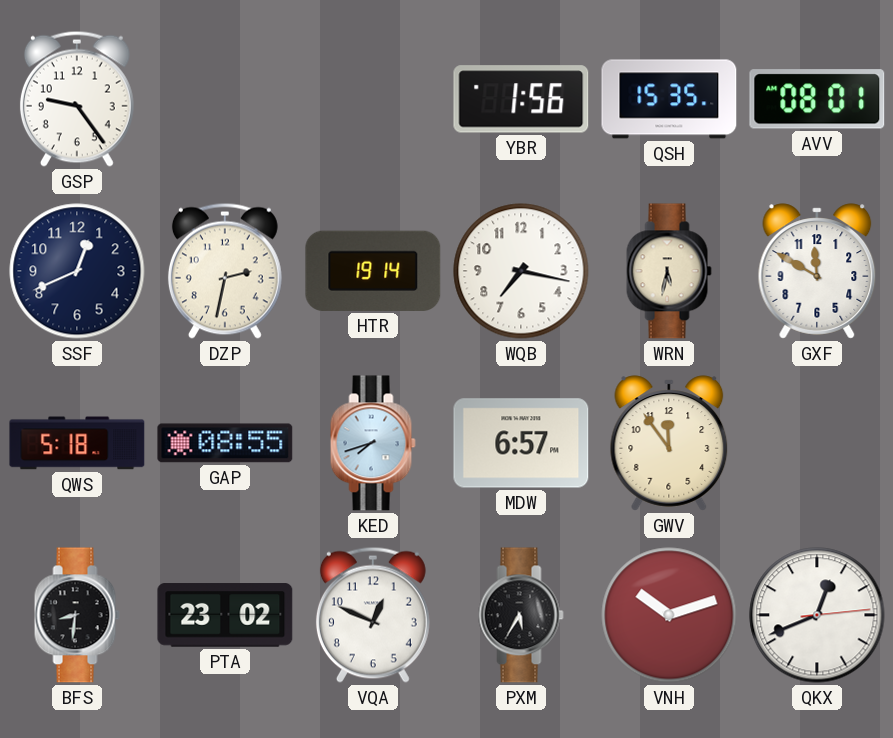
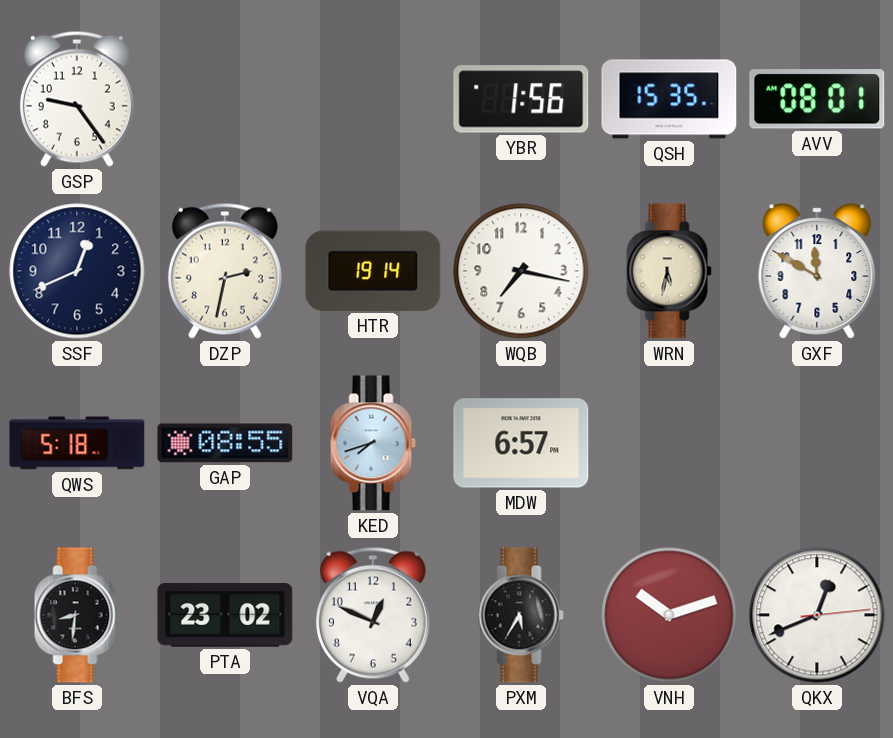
GWV: 11:54 -> none (669, 443)
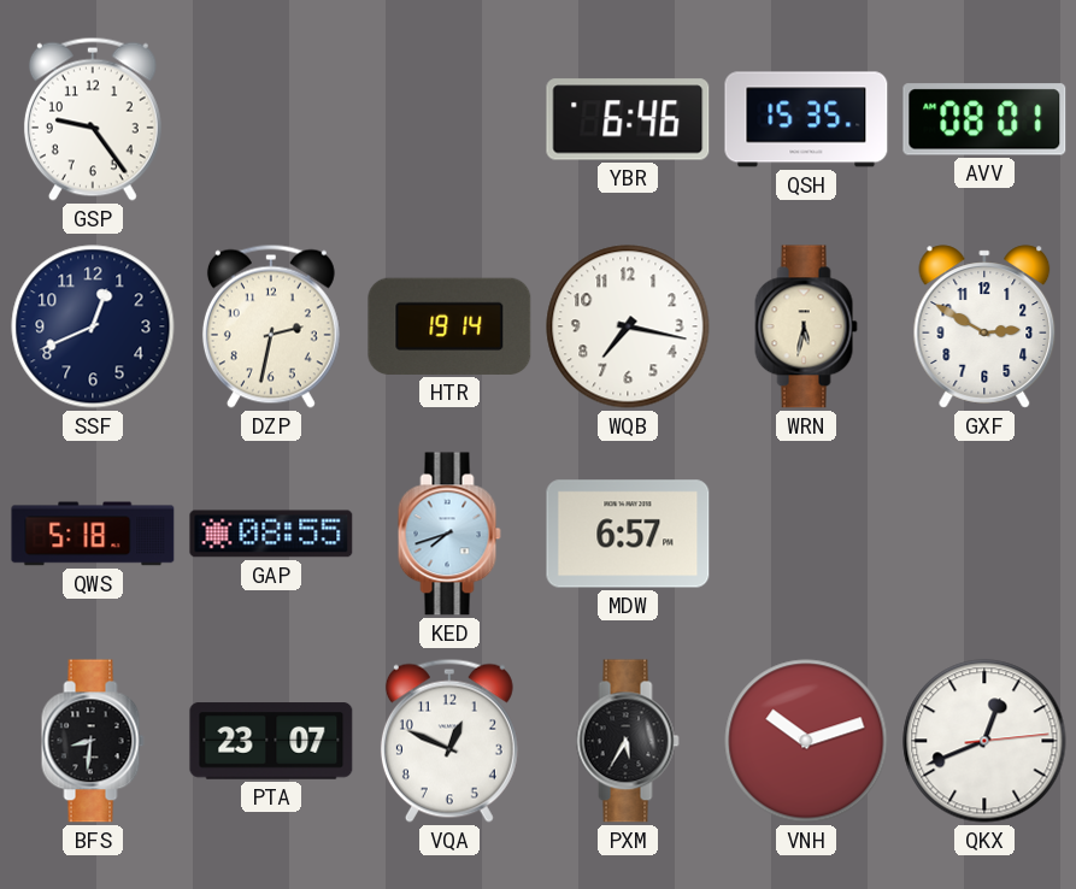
YBR: 1:56 -> 6:46 (628, 119)
GXF: 11:50 -> 2:50 (984, 326)
PTA: 23:02 -> 23:07 (271, 741)
